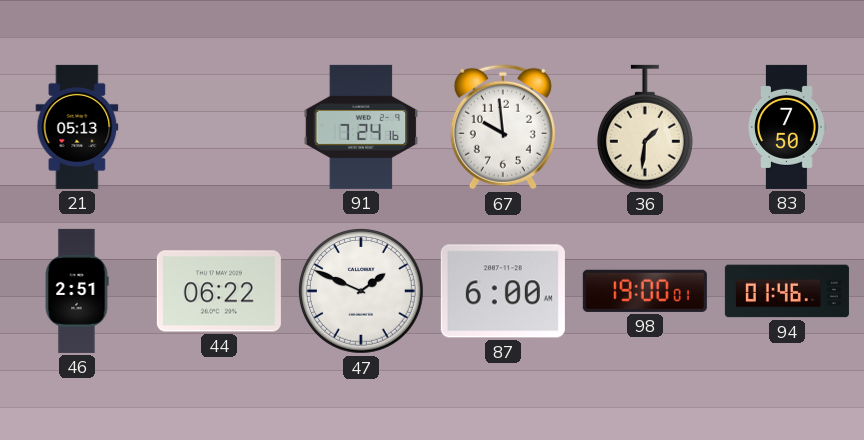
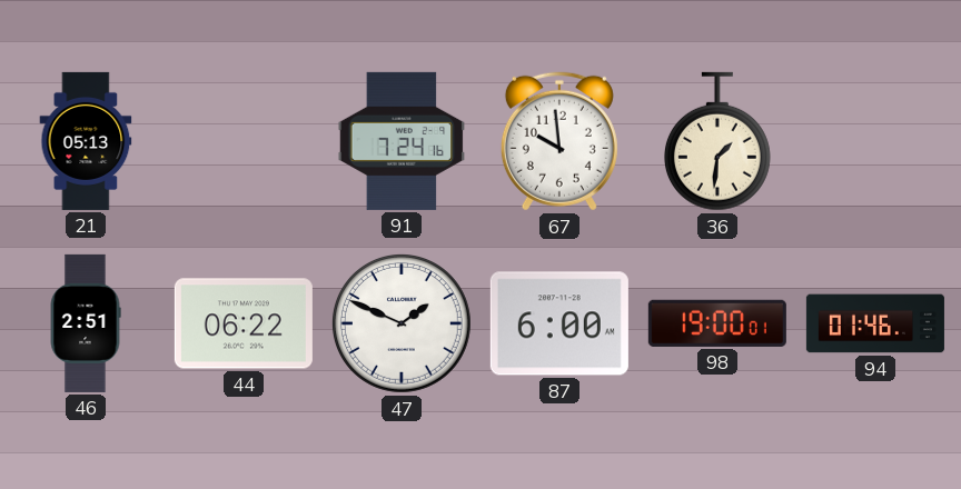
83: 7:50 -> none (787, 127)
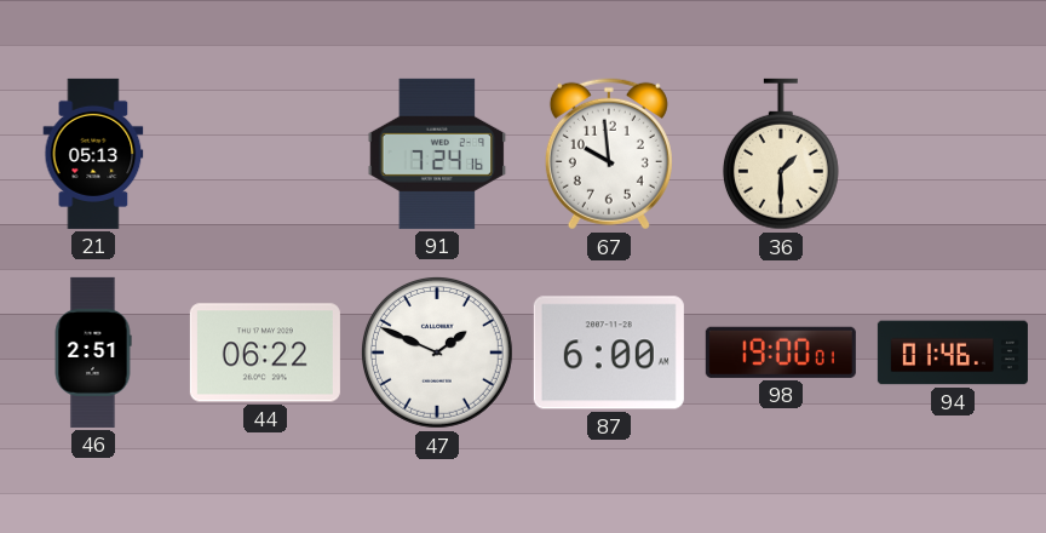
36: 1:31 -> 1:30 (781, 154)
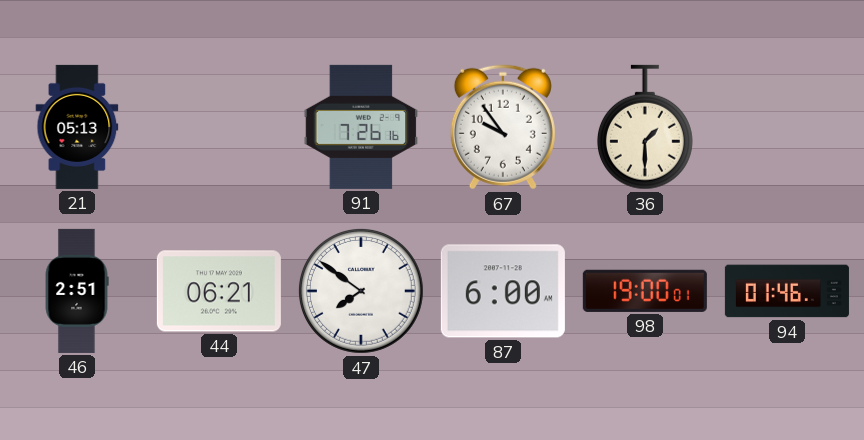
91: 7:24 -> 7:26 (361, 127)
67: 9:59 -> 9:54 (503, 127)
44: 06:22 -> 06:21 (219, 291)
47: 1:49 -> 7:51 (361, 291)
